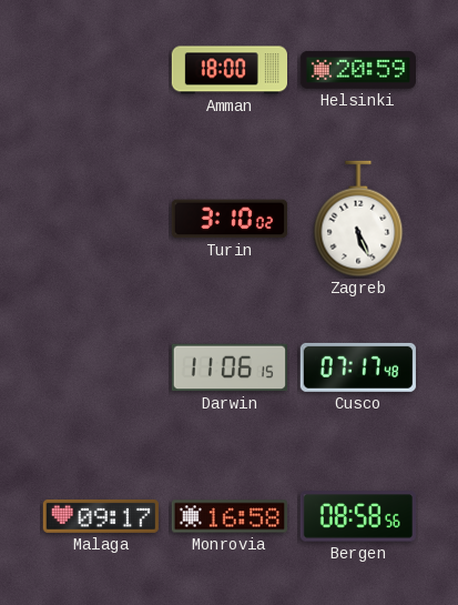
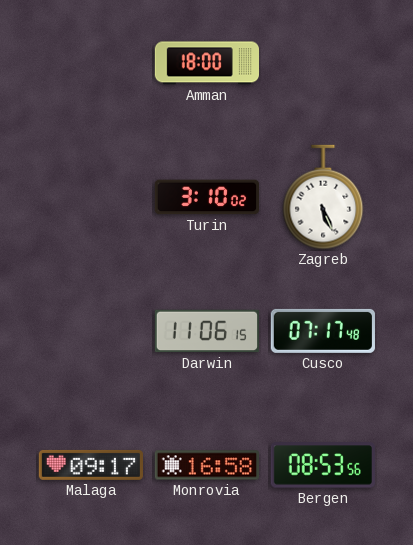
Helsinki: 20:59 -> none (357, 70)
Bergen: 08:58 -> 08:53 (323, 465)
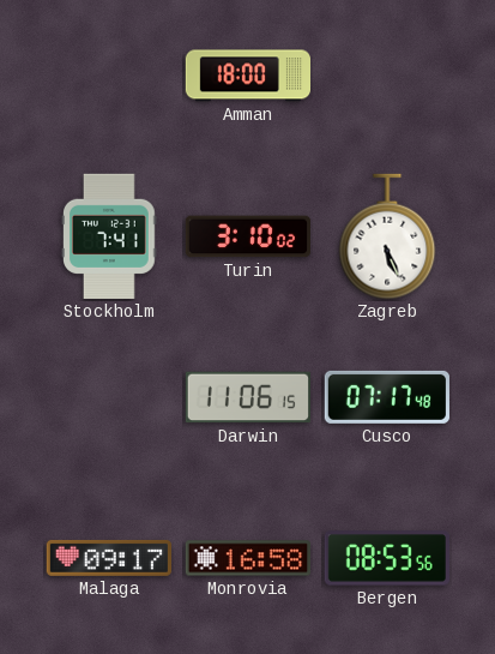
Stockholm: none -> 7:41 (110, 236)
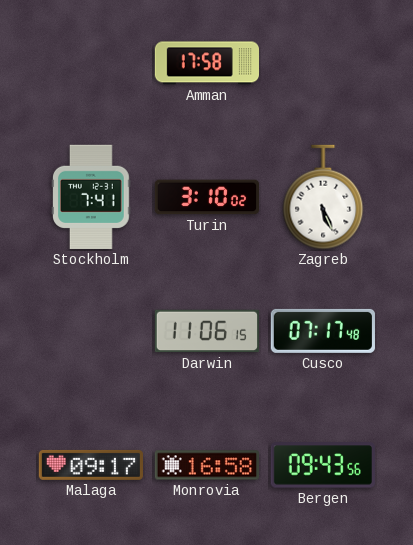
Amman: 18:00 -> 17:58 (206, 63)
Bergen: 08:53 -> 09:43 (323, 465)
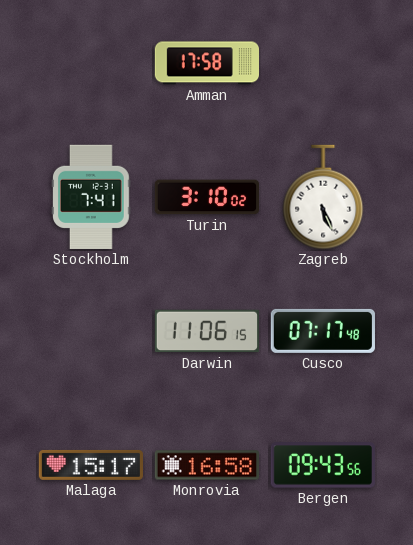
Malaga: 09:17 -> 15:17 (91, 465)
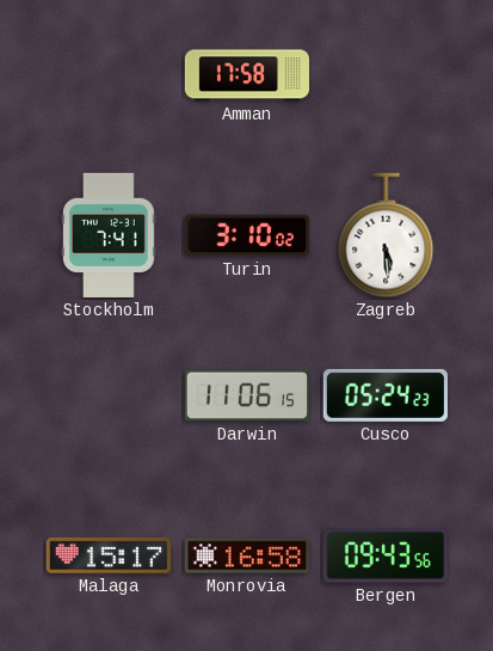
Zagreb: 5:26 -> 5:29 (386, 235)
Cusco: 07:17 -> 05:24 (386, 395)
